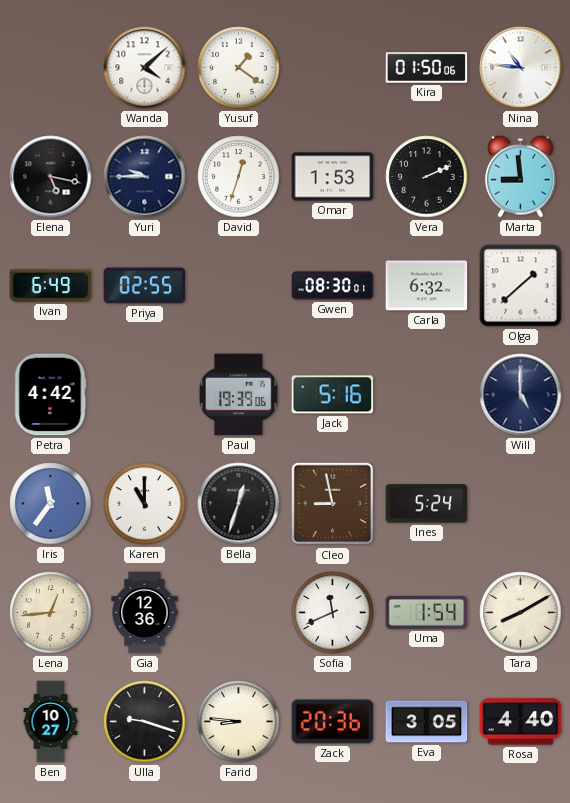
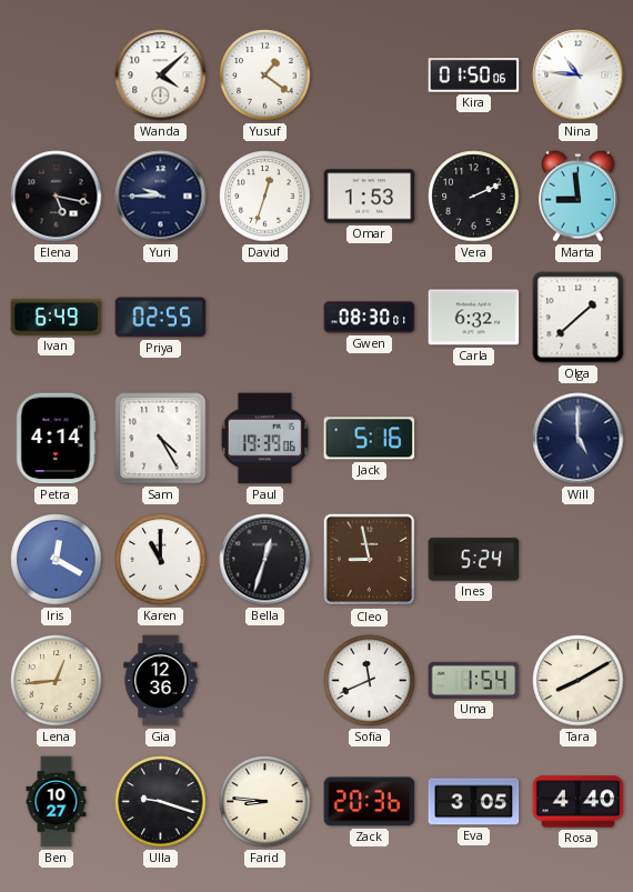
Petra: 4:42 -> 4:14 (56, 439)
Sam: none -> 4:25 (161, 439)
Iris: 11:36 -> 12:20 (57, 560)
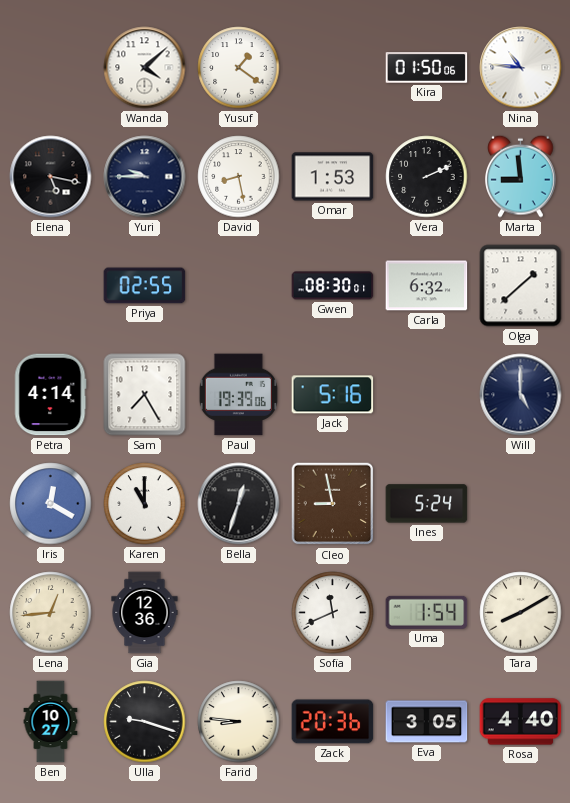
David: 12:33 -> 8:28 (239, 177)
Ivan: 6:49 -> none (57, 318)
Sam: 4:25 -> 7:25 (145, 395)
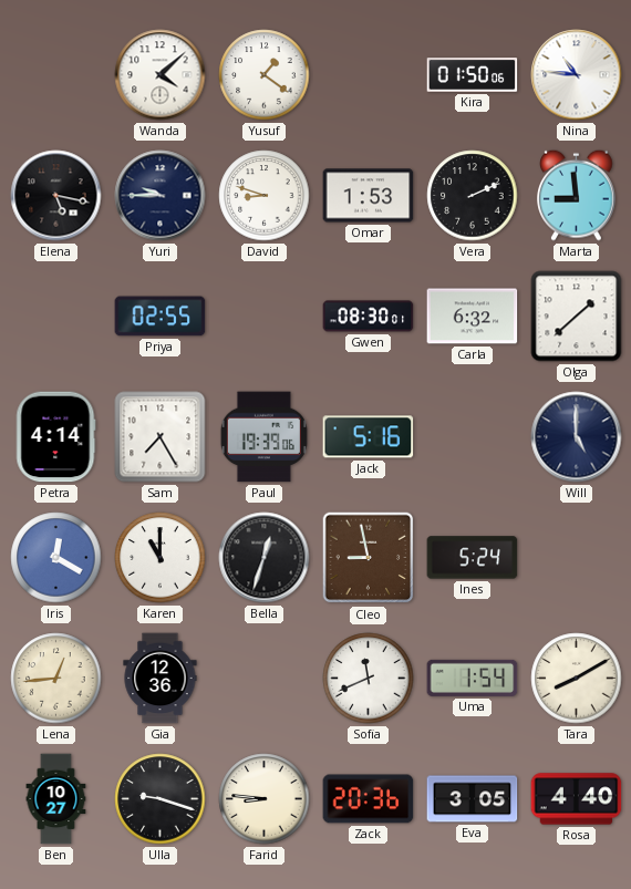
David: 8:28 -> 8:48 (265, 196)
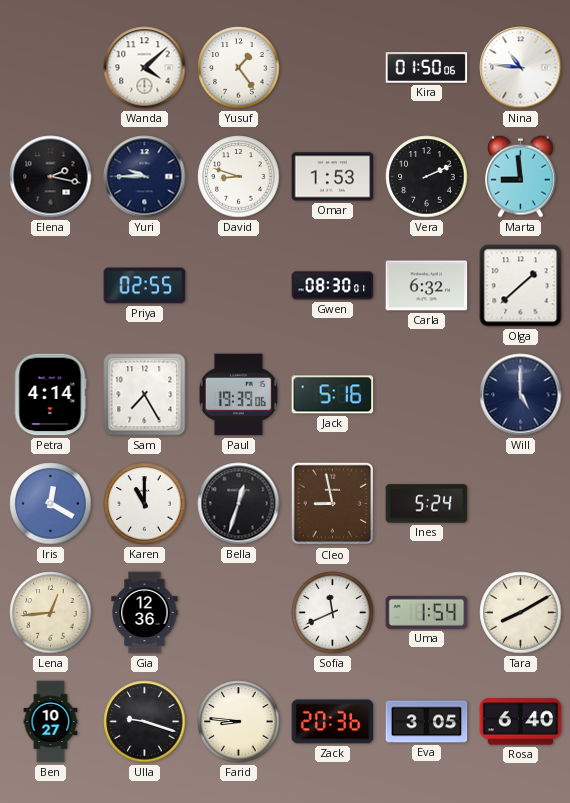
Yusuf: 1:21 -> 1:24 (239, 68)
Elena: 5:17 -> 2:17 (51, 177)
Rosa: 4:40 -> 6:40 (521, 722)
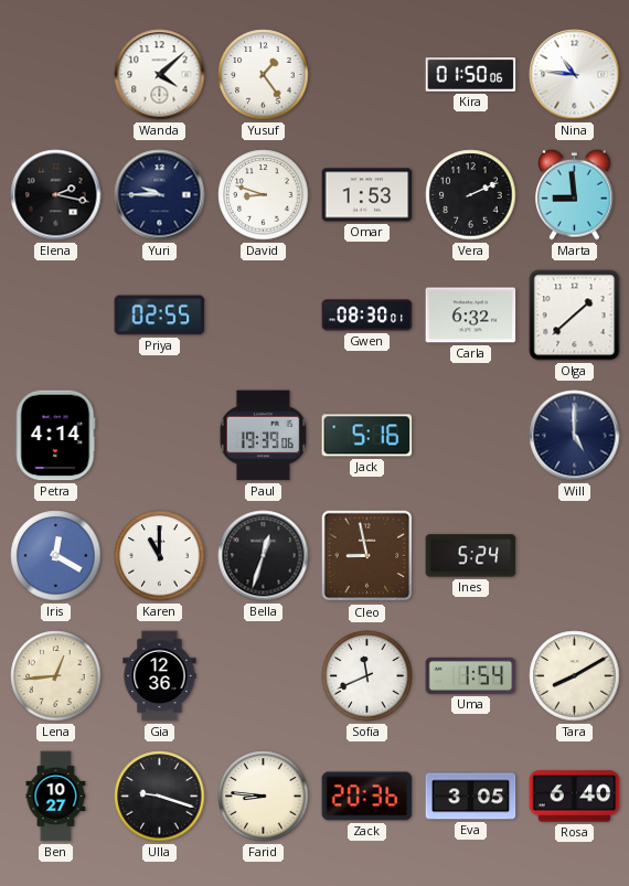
Sam: 7:25 -> none (145, 395)
